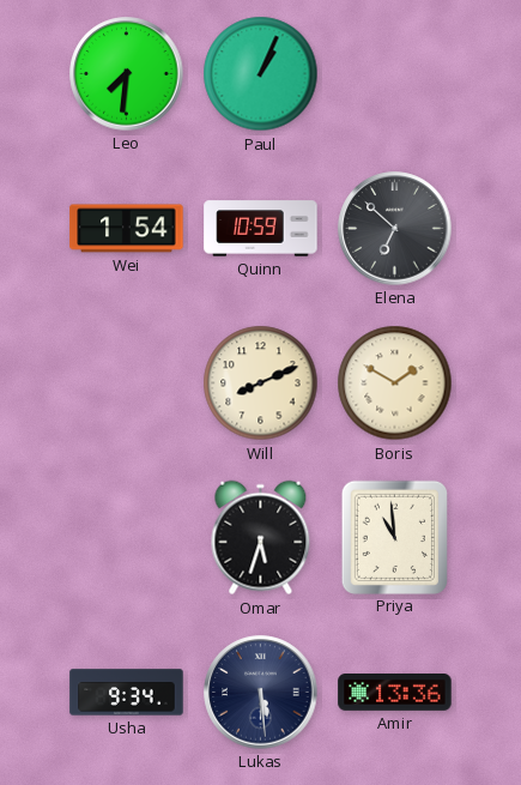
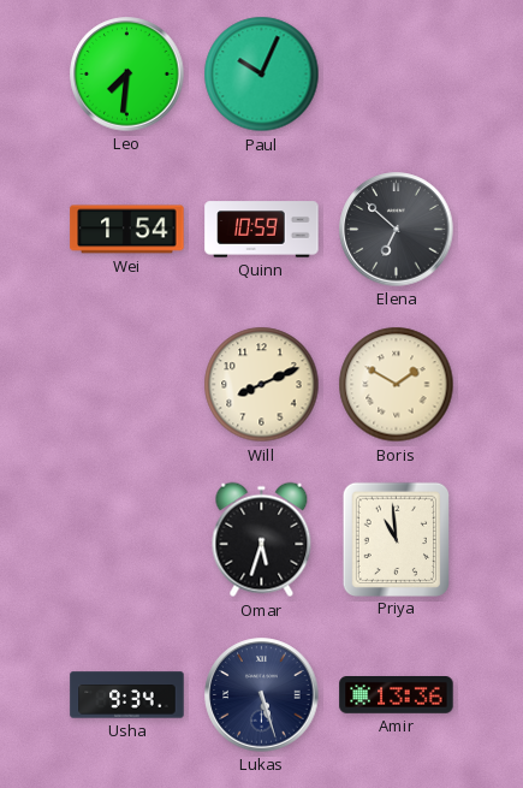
Paul: 1:04 -> 10:04 (262, 75)
Lukas: 5:29 -> 5:27 (262, 695)
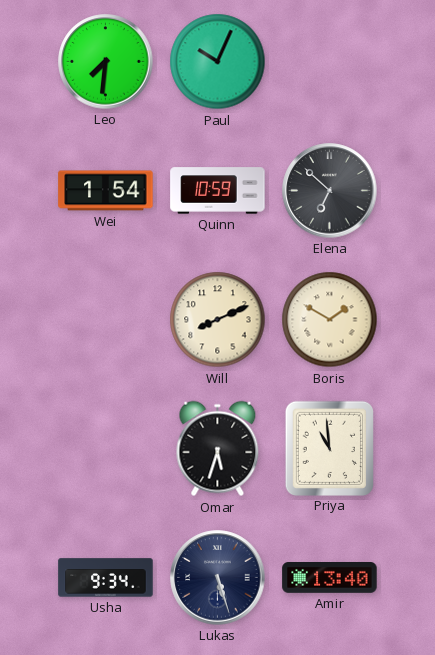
Amir: 13:36 -> 13:40 (330, 578)
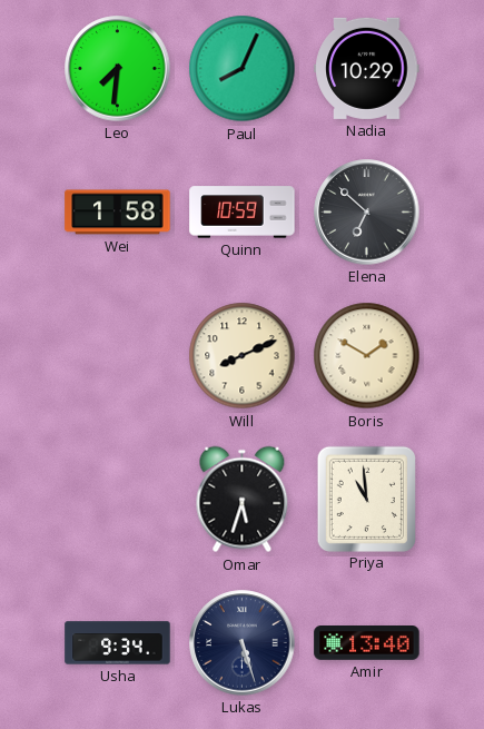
Paul: 10:04 -> 8:04 (243, 69)
Nadia: none -> 10:29 (367, 68)
Wei: 1:54 -> 1:58 (118, 213)
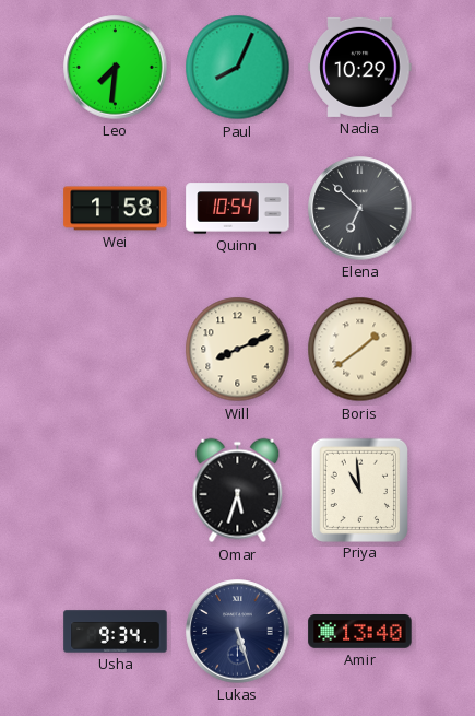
Quinn: 10:59 -> 10:54 (238, 209)
Boris: 1:50 -> 1:39 (360, 350)
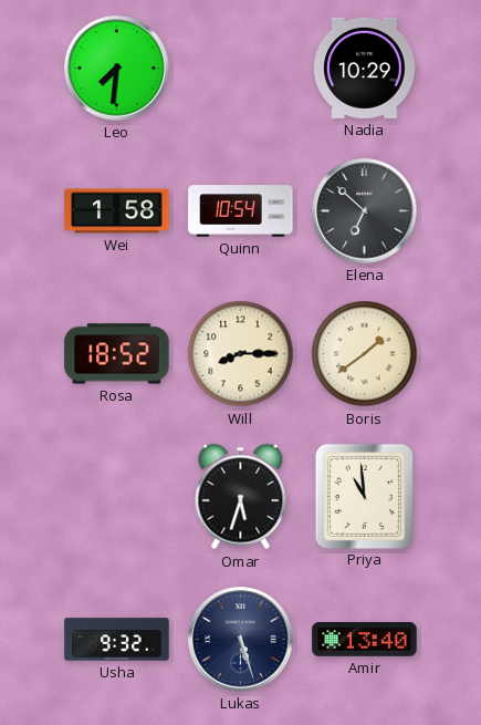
Paul: 8:04 -> none (238, 68)
Rosa: none -> 18:52 (117, 354)
Will: 8:11 -> 8:15 (241, 354)
Usha: 9:34 -> 9:32 (117, 640)
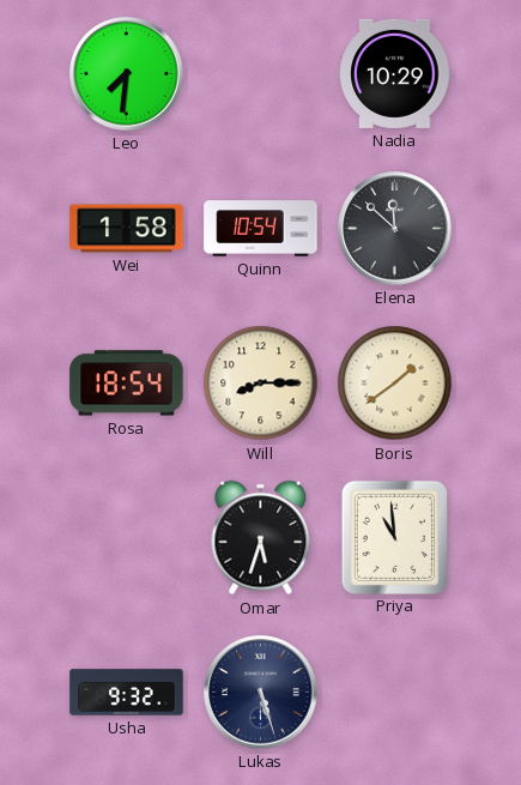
Elena: 6:52 -> 11:52 (395, 229)
Rosa: 18:52 -> 18:54 (127, 384)
Amir: 13:40 -> none (365, 640)
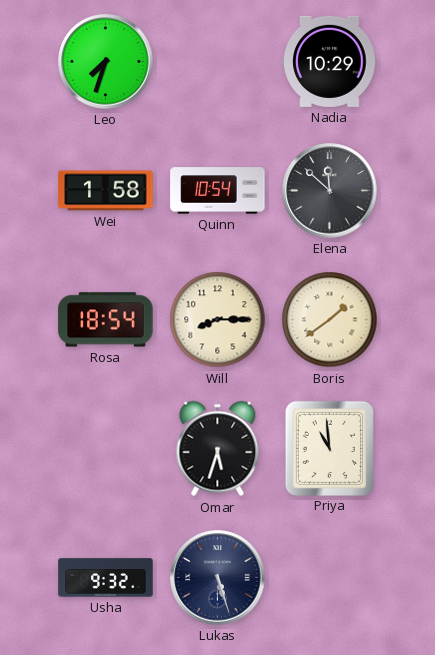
Leo: 7:31 -> 7:33 (106, 62)
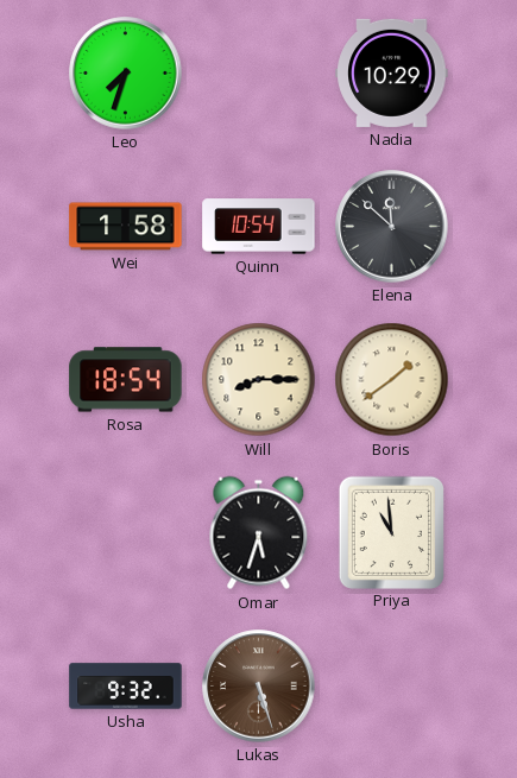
Lukas dial: navy -> brown (259, 687)
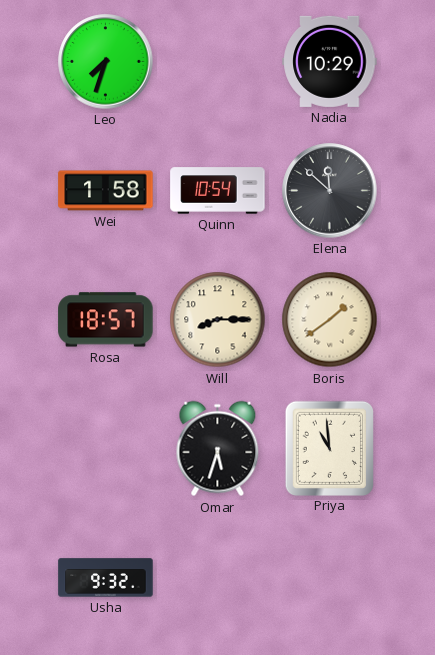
Rosa: 18:54 -> 18:57 (106, 320)
Lukas: 5:27 -> none (259, 687)
